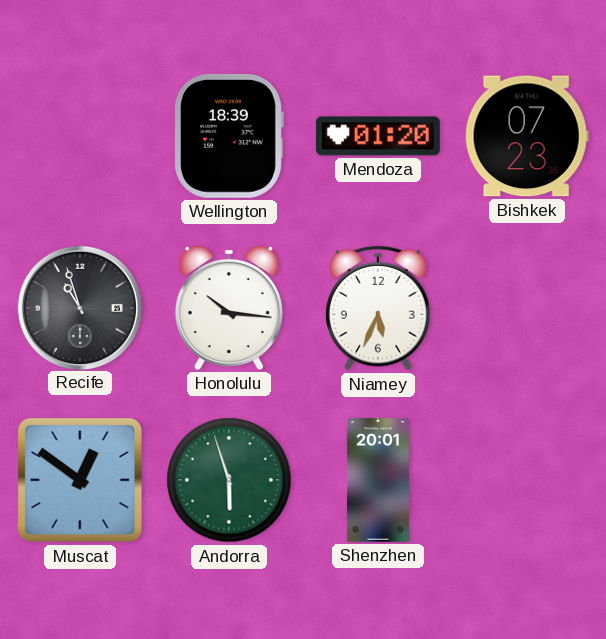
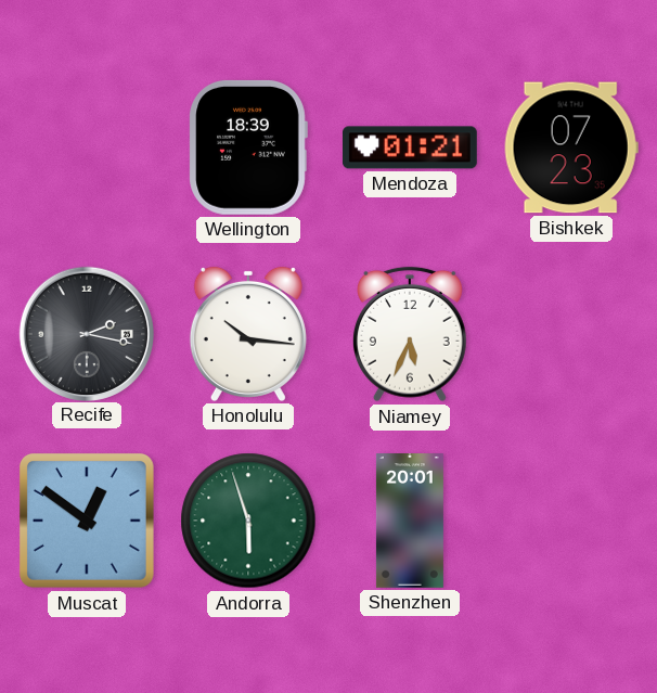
Mendoza: 01:20 -> 01:21 (410, 147)
Recife: 10:57 -> 2:17 (86, 333)
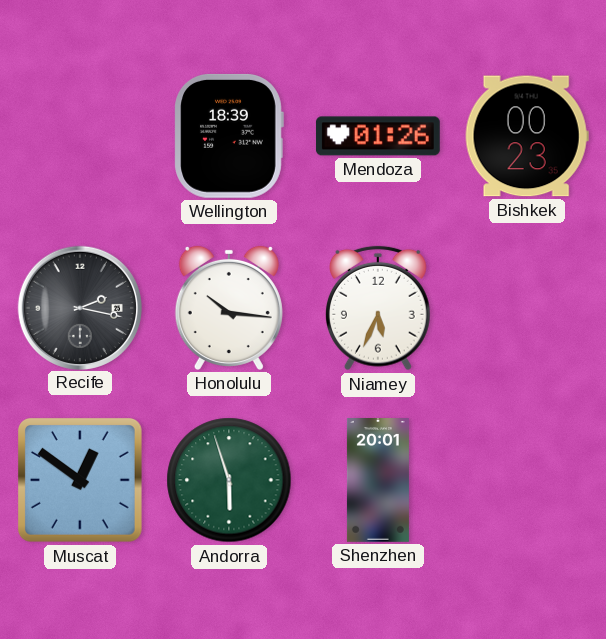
Mendoza: 01:21 -> 01:26 (378, 136)
Bishkek: 07:23 -> 00:23 (527, 136)
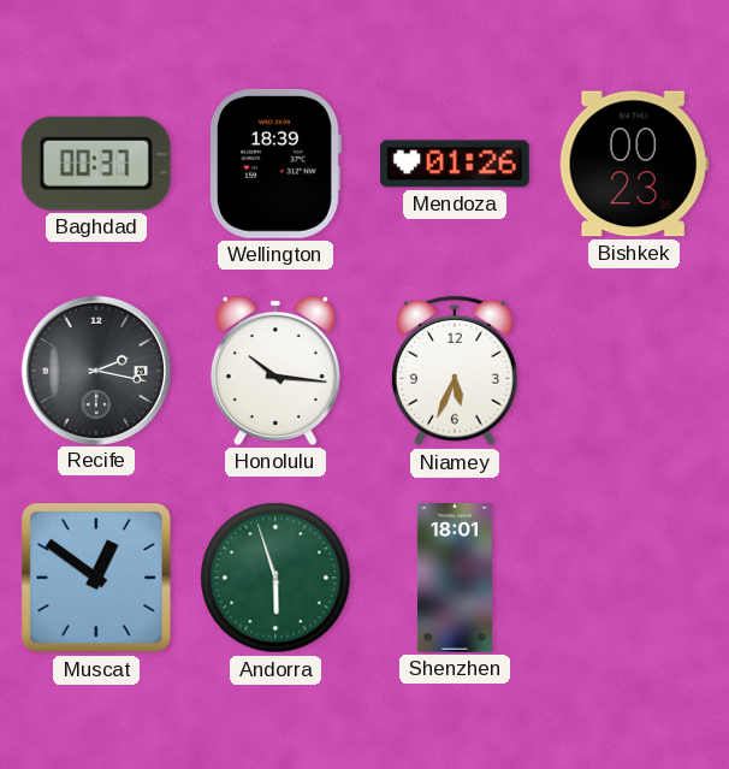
Baghdad: none -> 00:37 (96, 164)
Shenzhen: 20:01 -> 18:01 (455, 579)
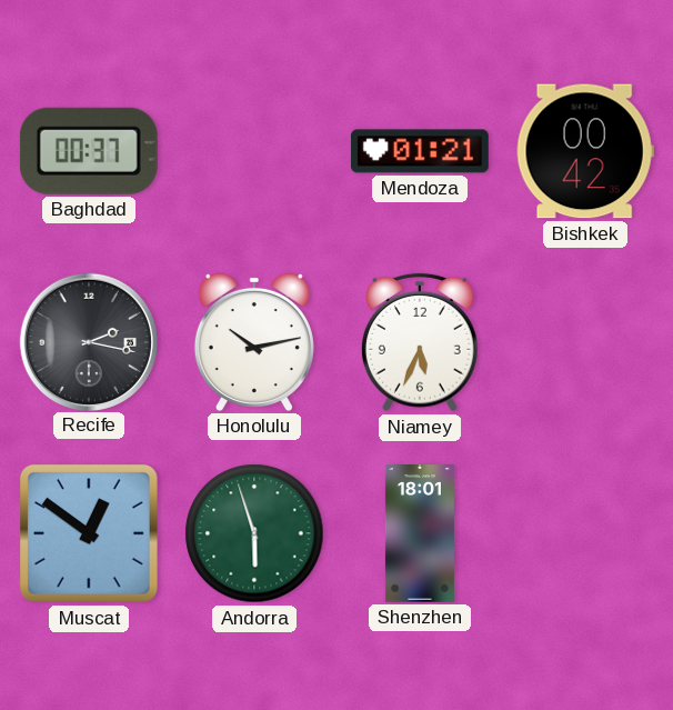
Wellington: 18:39 -> none (275, 164)
Mendoza: 01:26 -> 01:21 (420, 151)
Bishkek: 00:23 -> 00:42 (585, 151)
Honolulu: 10:16 -> 10:13 (254, 342)
